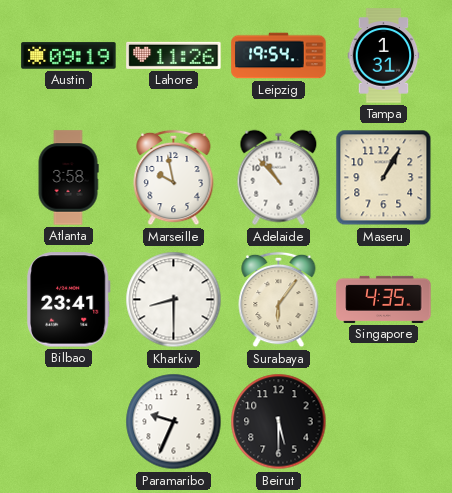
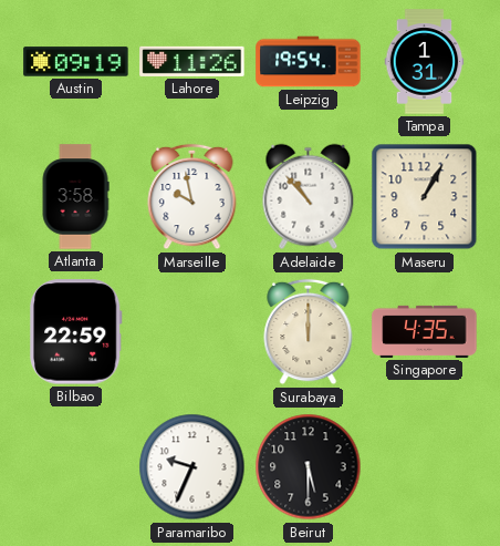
Bilbao: 23:41 -> 22:59 (76, 332)
Kharkiv: 8:30 -> none (174, 300)
Surabaya: 6:06 -> 12:00 (309, 332)
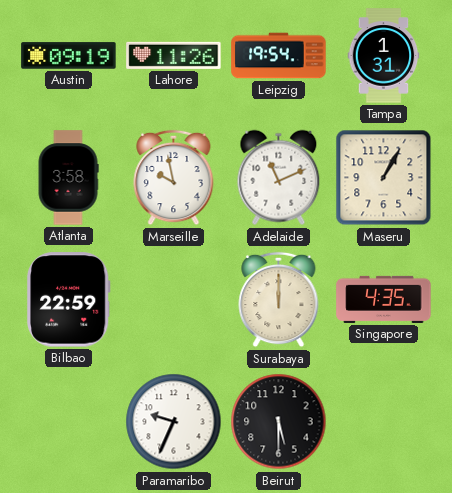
Adelaide: 10:53 -> 11:11 (279, 178)
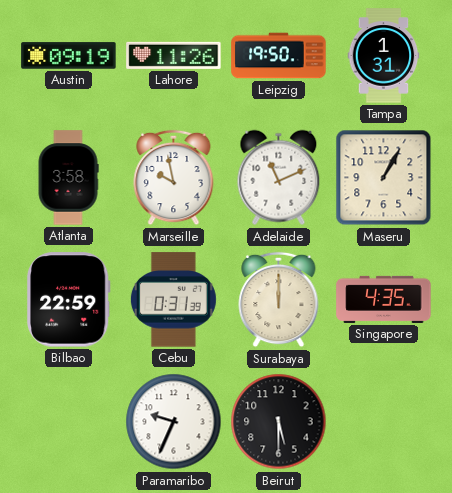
Leipzig: 19:54 -> 19:50 (279, 56)
Cebu: none -> 0:31 (173, 300)
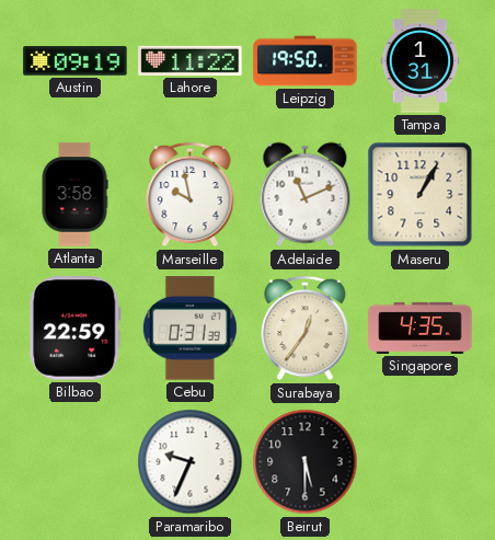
Lahore: 11:26 -> 11:22 (191, 60)
Surabaya: 12:00 -> 12:36 (306, 329)
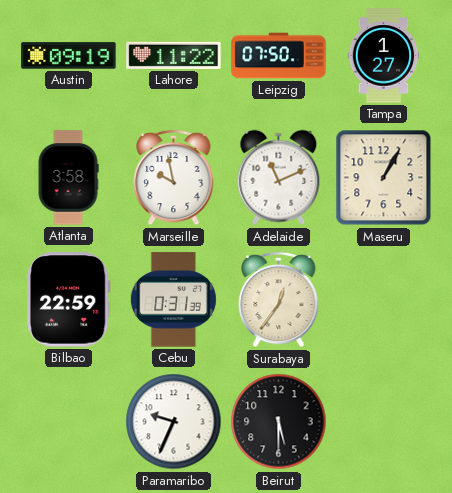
Leipzig: 19:50 -> 07:50 (279, 56)
Tampa: 1:31 -> 1:27 (384, 56)
Singapore: 4:35 -> none (421, 328)
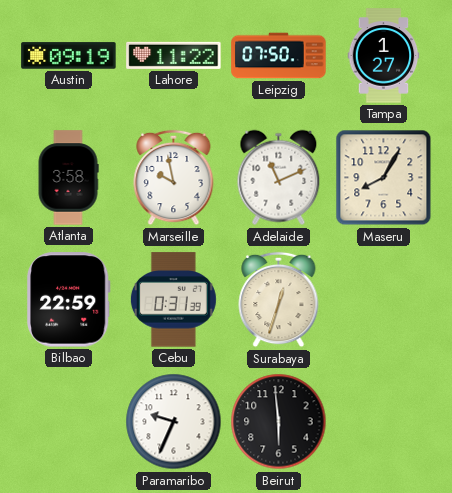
Maseru: 1:05 -> 8:05 (384, 178)
Surabaya: 12:36 -> 12:33 (279, 300)
Beirut: 5:30 -> 5:59 (279, 422)
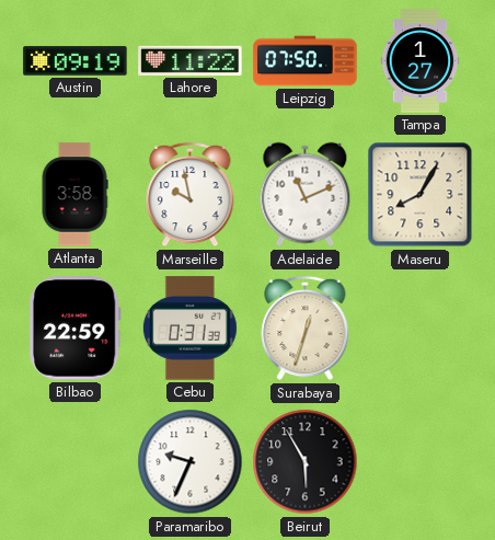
Beirut: 5:59 -> 5:55 (306, 462)
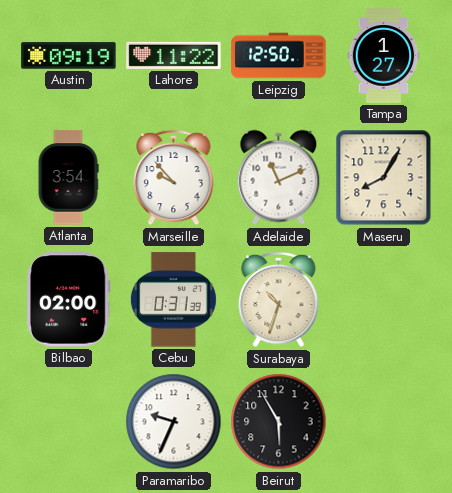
Leipzig: 07:50 -> 12:50 (279, 56)
Atlanta: 3:58 -> 3:54 (68, 178)
Marseille: 9:58 -> 9:53 (174, 178)
Bilbao: 22:59 -> 02:00 (69, 300)
Surabaya: 12:33 -> 10:33 (279, 300)
